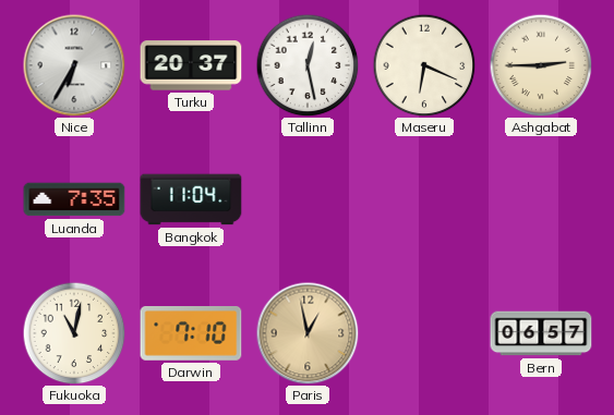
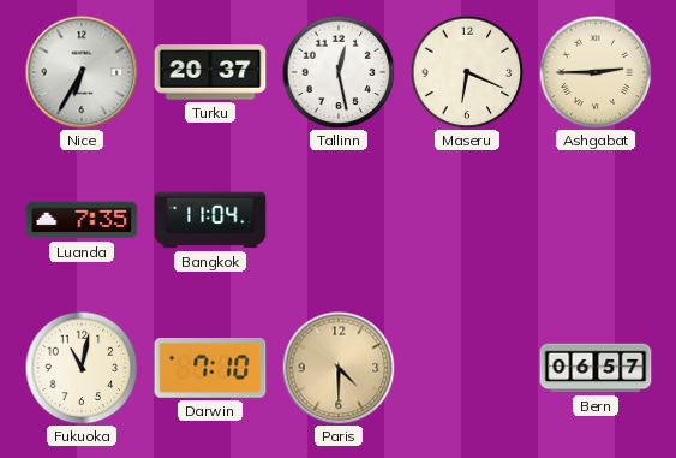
Paris: 12:58 -> 4:30 (339, 368)
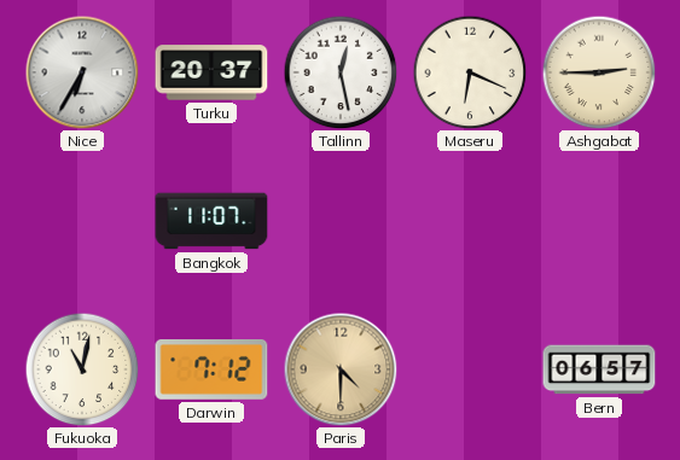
Luanda: 7:35 -> none (82, 220)
Bangkok: 11:04 -> 11:07 (211, 221)
Darwin: 7:10 -> 7:12 (211, 371)
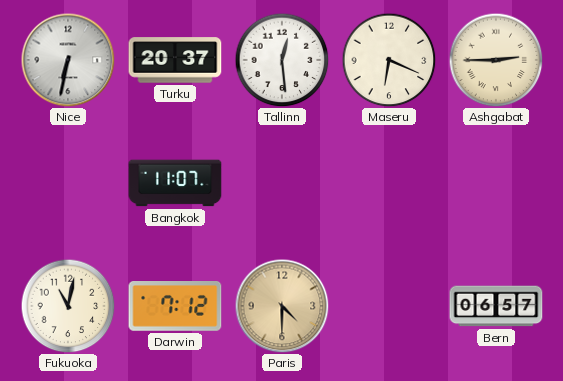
Nice: 6:35 -> 6:32 (68, 60)
Tallinn: 12:28 -> 12:29 (282, 60)
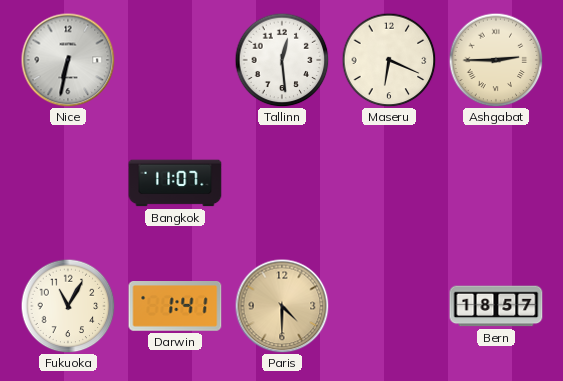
Turku: 20:37 -> none (175, 60)
Fukuoka: 11:02 -> 11:05 (68, 306)
Darwin: 7:12 -> 1:41 (175, 307)
Bern: 06:57 -> 18:57 (496, 306)
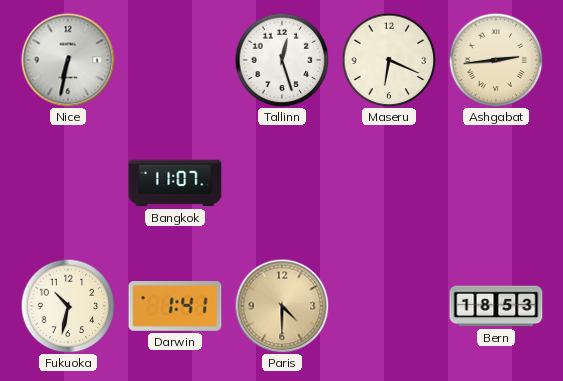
Tallinn: 12:29 -> 12:27 (282, 60)
Ashgabat: 2:45 -> 2:44 (496, 60)
Fukuoka: 11:05 -> 10:32 (68, 306)
Bern: 18:57 -> 18:53 (496, 306)
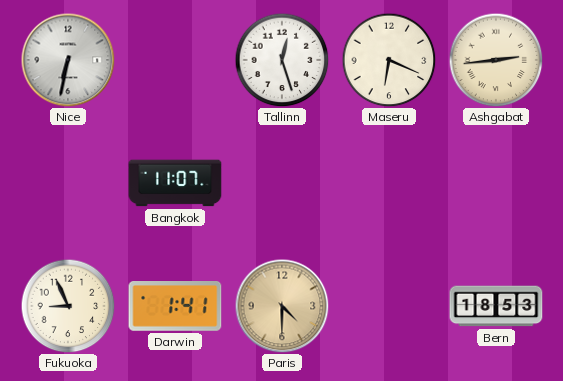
Fukuoka: 10:32 -> 8:56 (68, 306)
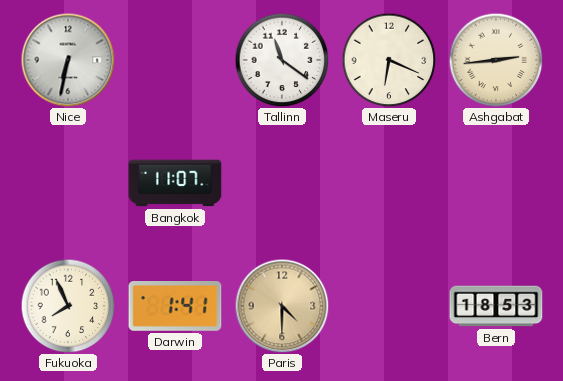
Tallinn: 12:27 -> 11:21 (282, 60)
Fukuoka: 8:56 -> 7:56 (68, 306)
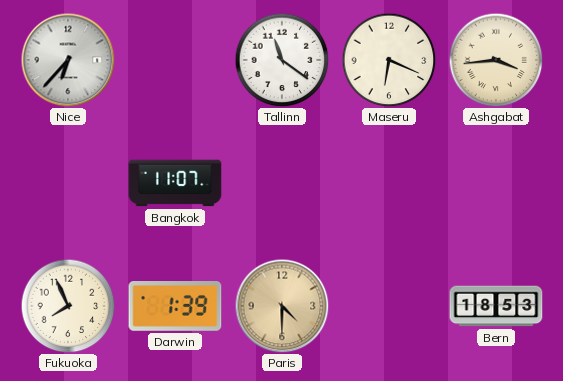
Nice: 6:32 -> 6:37 (68, 60)
Ashgabat: 2:44 -> 3:44 (496, 60)
Darwin: 1:41 -> 1:39 (175, 307)
